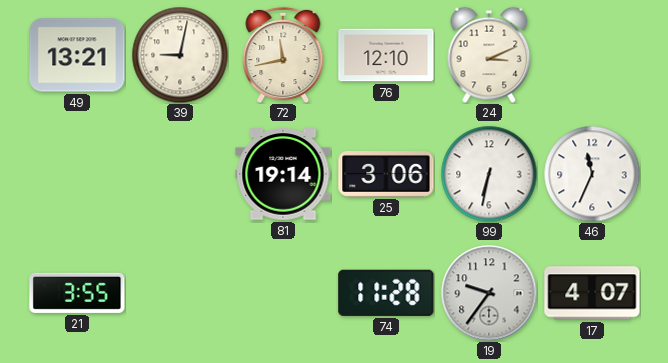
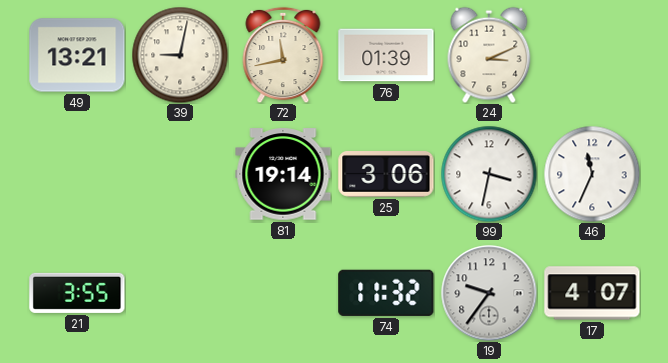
76: 12:10 -> 01:39 (386, 55)
99: 6:32 -> 3:32 (489, 174)
74: 11:28 -> 11:32 (386, 293)
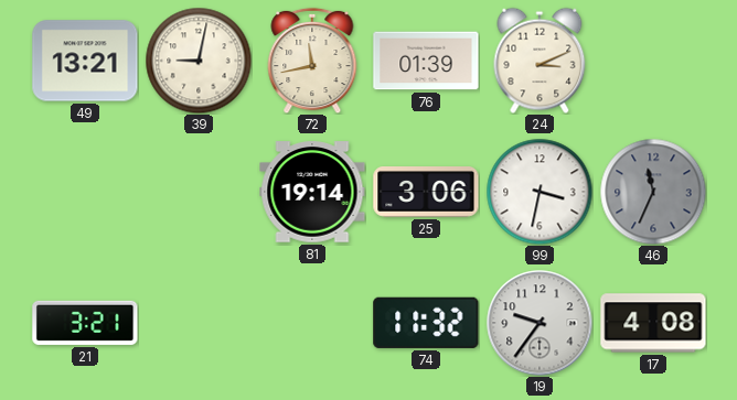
46 dial: white -> grey (653, 192)
21: 3:55 -> 3:21 (85, 323)
17: 4:07 -> 4:08 (653, 323)
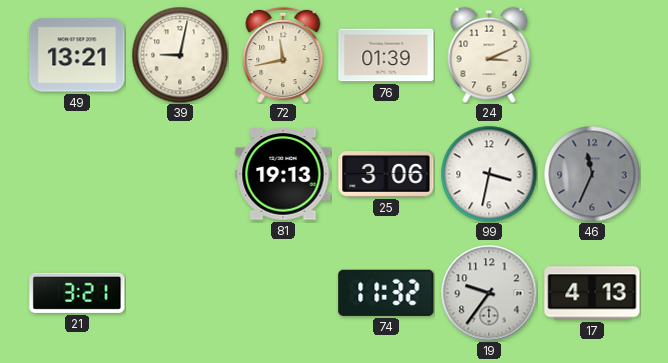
81: 19:14 -> 19:13 (283, 174)
17: 4:08 -> 4:13 (592, 293)
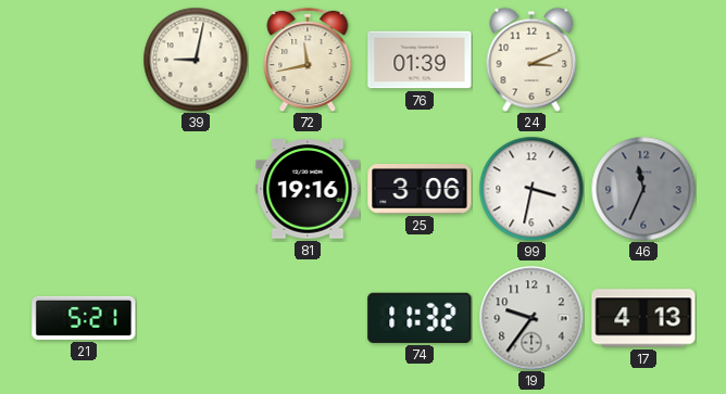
49: 13:21 -> none (77, 55)
81: 19:13 -> 19:16 (308, 189)
21: 3:21 -> 5:21 (84, 318)
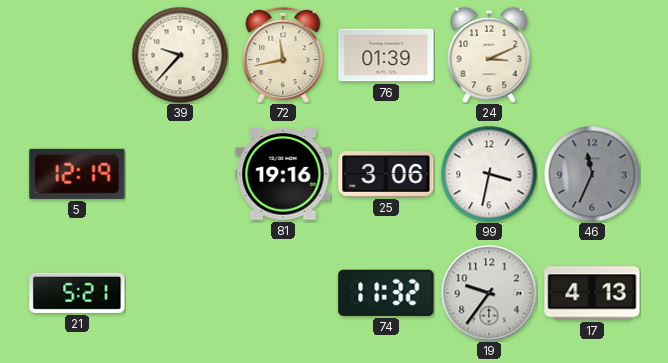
39: 9:02 -> 9:37 (180, 55)
5: none -> 12:19 (77, 174)
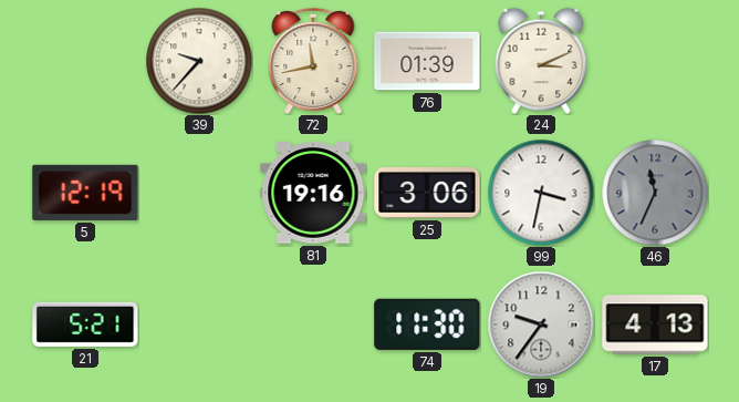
74: 11:32 -> 11:30 (427, 324)
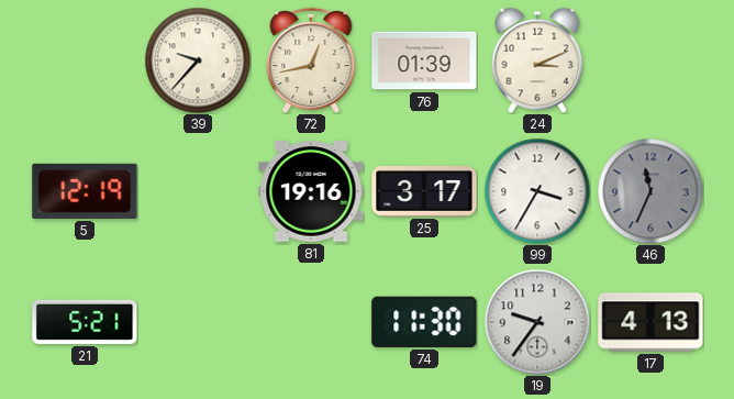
72: 11:43 -> 12:43 (311, 60)
25: 3:06 -> 3:17 (424, 192)
99: 3:32 -> 3:35 (537, 191)
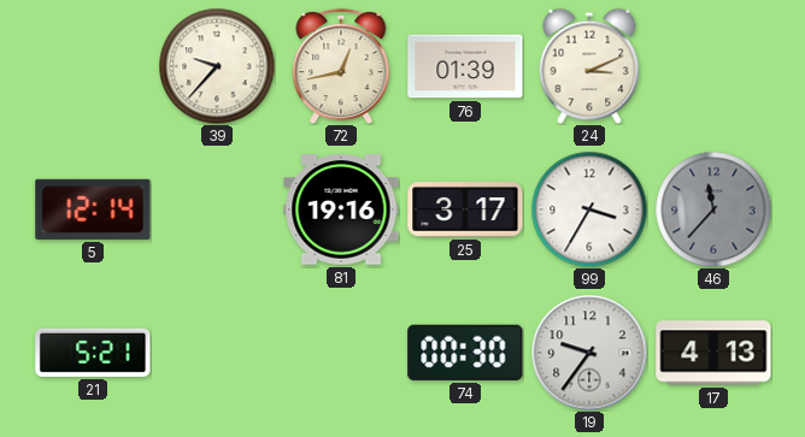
5: 12:19 -> 12:14 (93, 209)
46: 11:34 -> 11:37 (713, 209)
74: 11:30 -> 00:30 (465, 353)
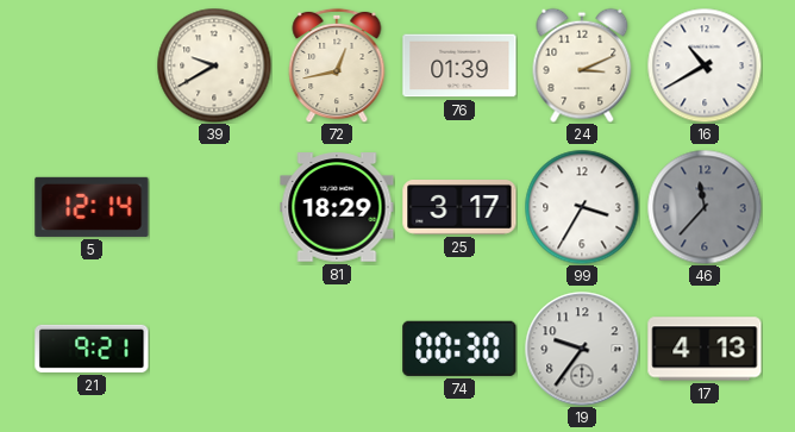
39: 9:37 -> 9:40 (214, 65)
16: none -> 10:40 (705, 65)
81: 19:16 -> 18:29 (337, 207)
21: 5:21 -> 9:21 (92, 349)
